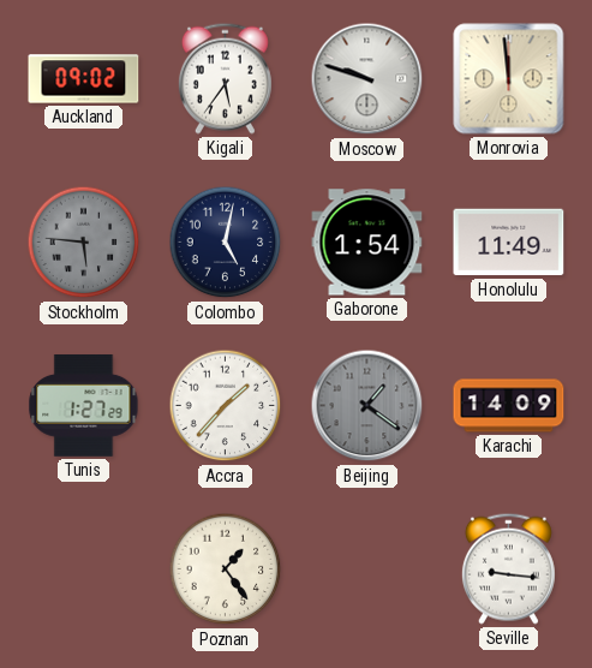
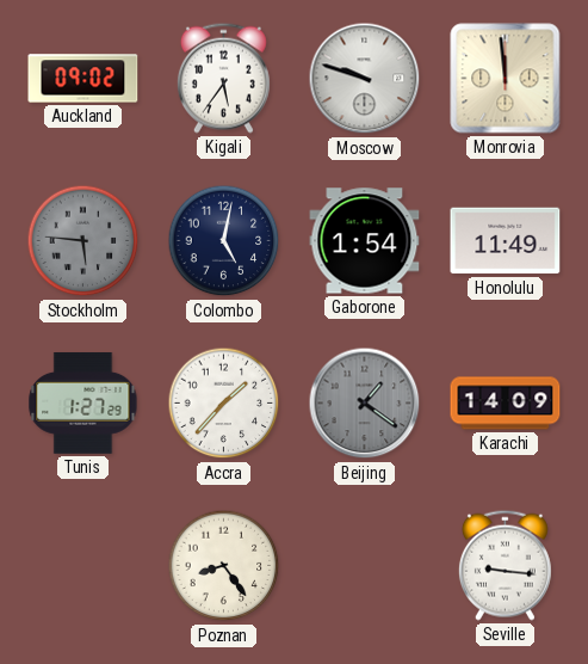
Poznan: 1:24 -> 8:24 (224, 566)
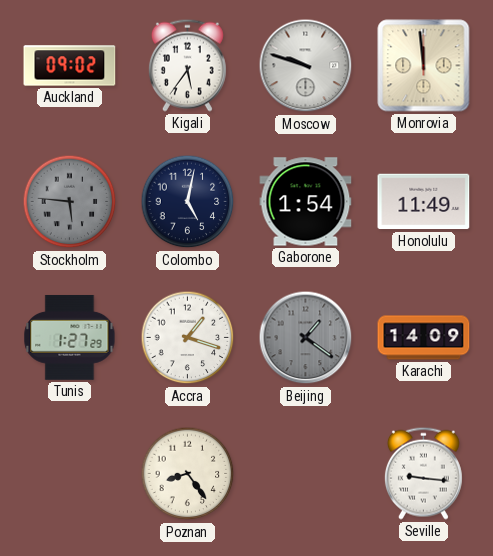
Accra: 1:37 -> 1:18 (188, 338)
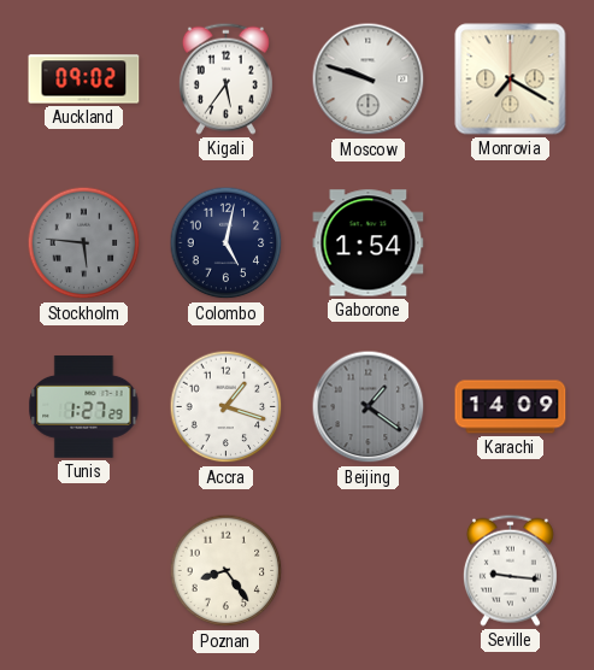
Monrovia: 11:59 -> 7:20 (511, 80)
Honolulu: 11:49 -> none (424, 202)
